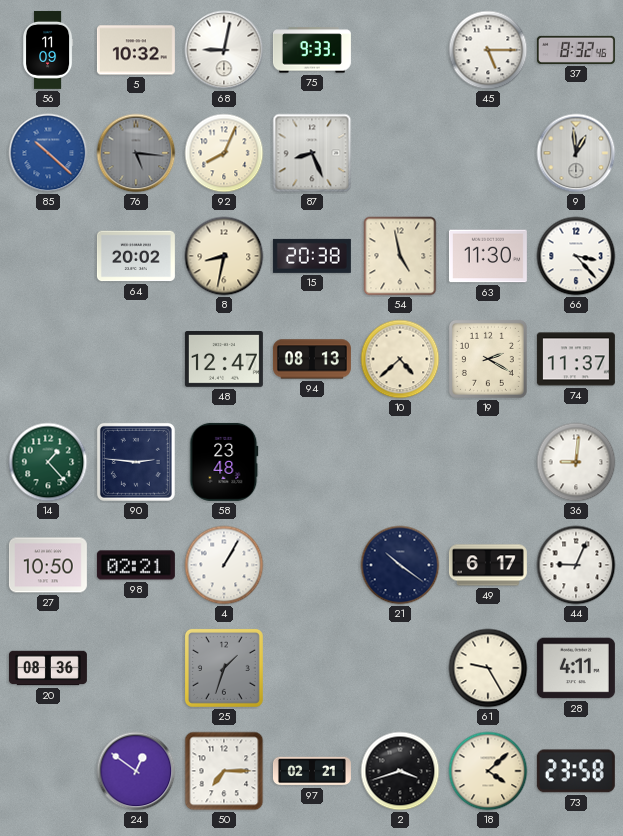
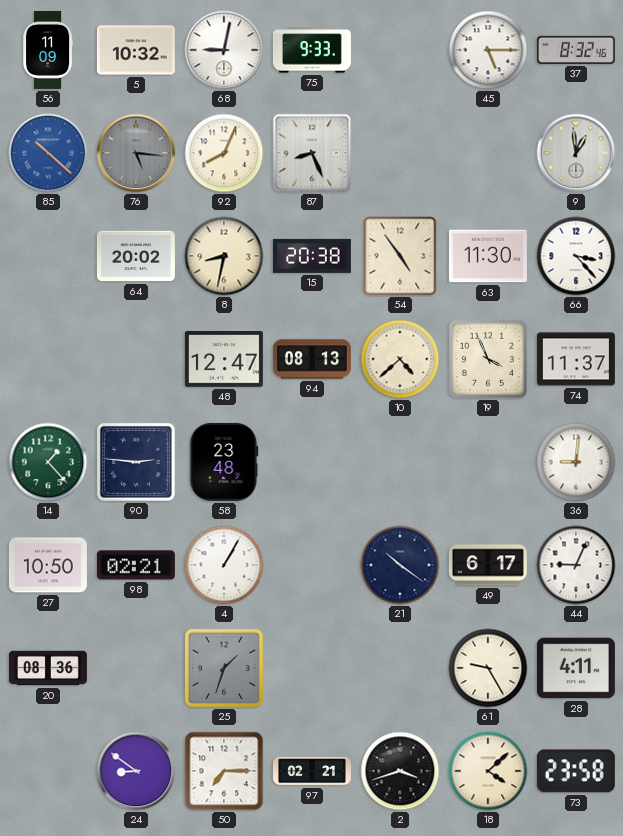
54: 4:58 -> 4:54 (400, 256)
19: 2:20 -> 3:56 (488, 359)
24: 12:51 -> 8:51 (136, 771)
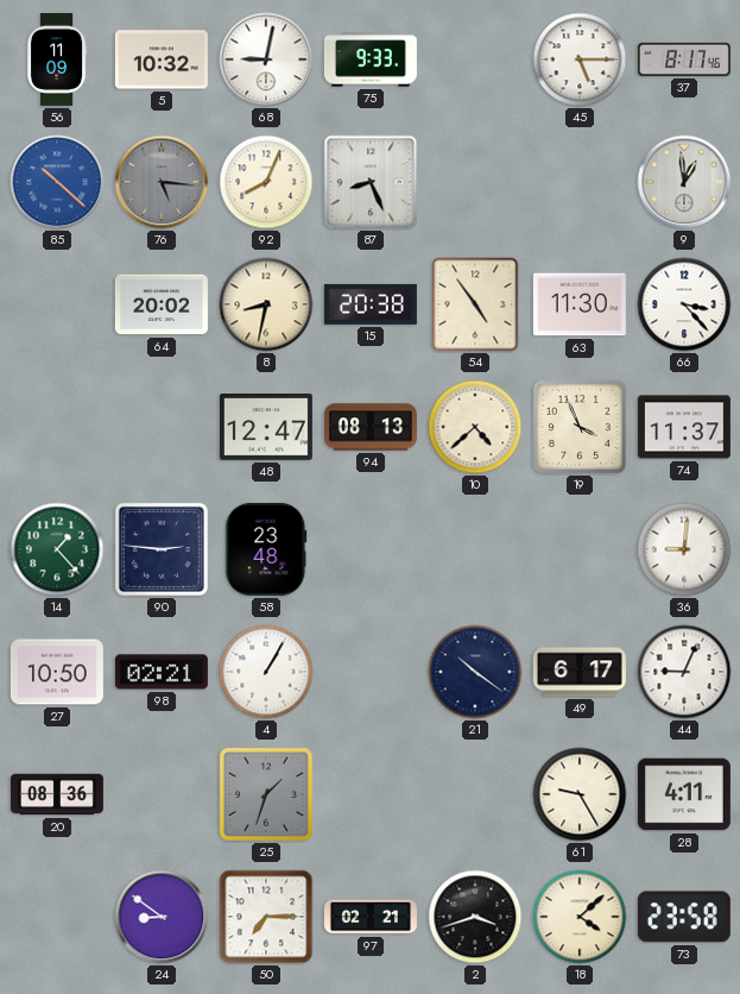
37: 8:32 -> 8:17 (684, 59)
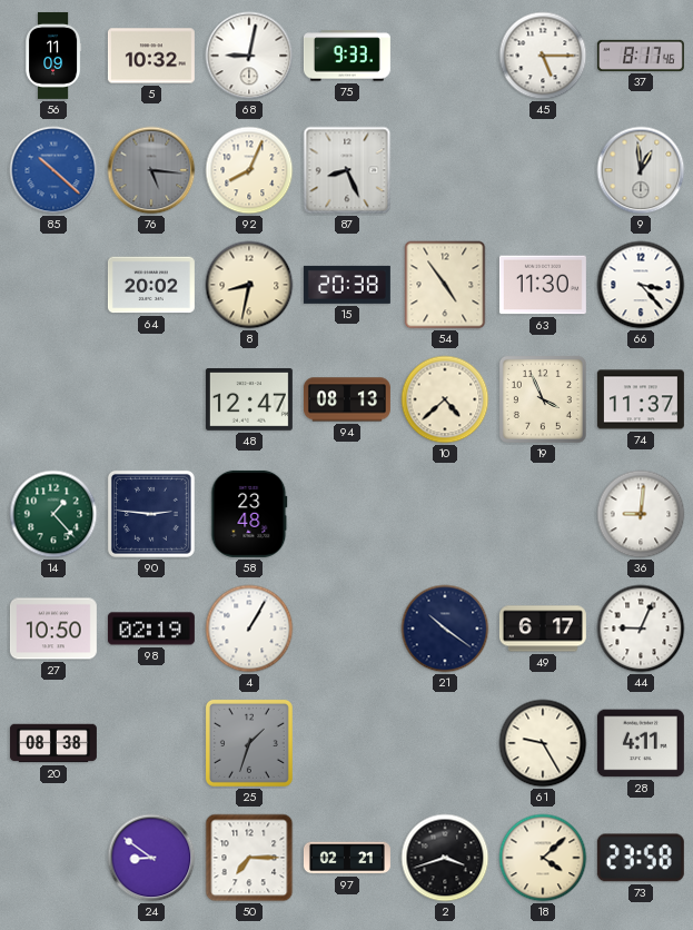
98: 02:21 -> 02:19 (151, 629)
20: 08:36 -> 08:38 (53, 743)
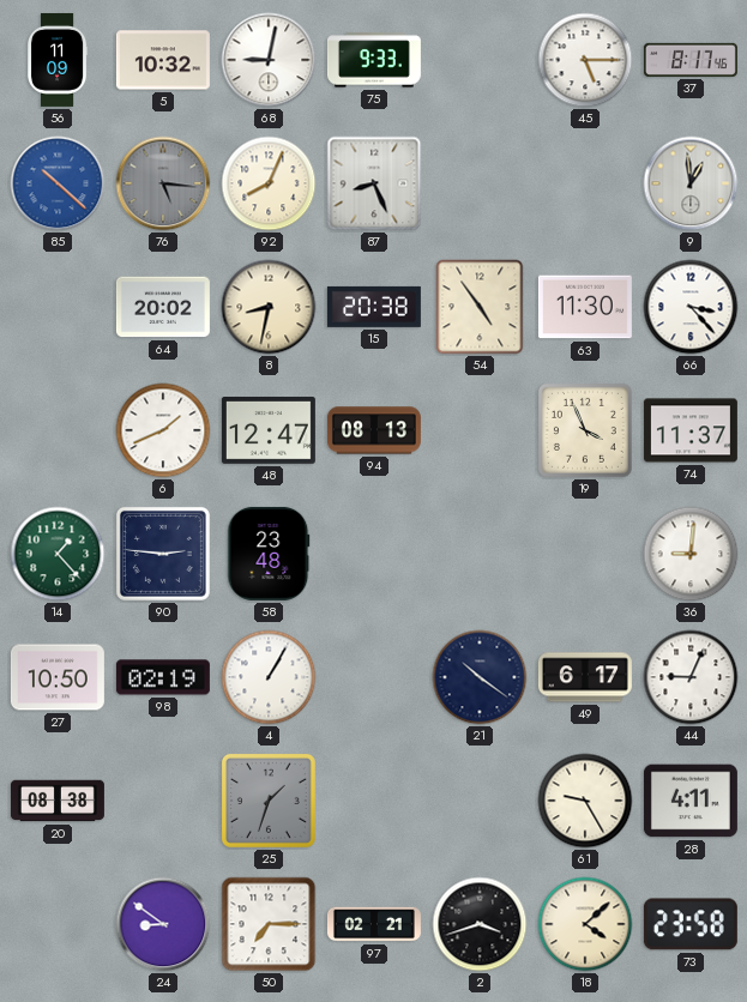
6: none -> 1:41 (163, 430)
10: 4:38 -> none (445, 399)
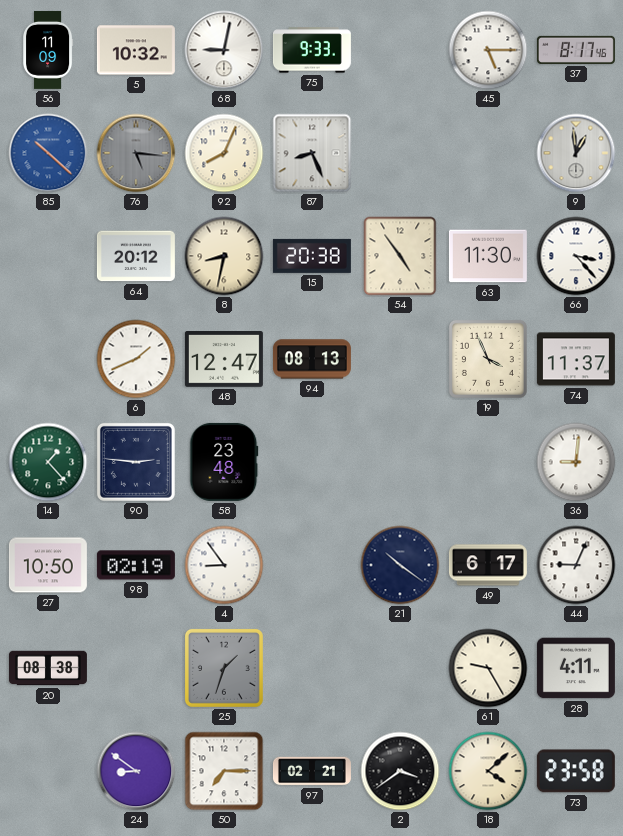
64: 20:02 -> 20:12 (136, 256)
4: 1:05 -> 8:54 (224, 565)
2: 3:42 -> 3:39 (400, 771)
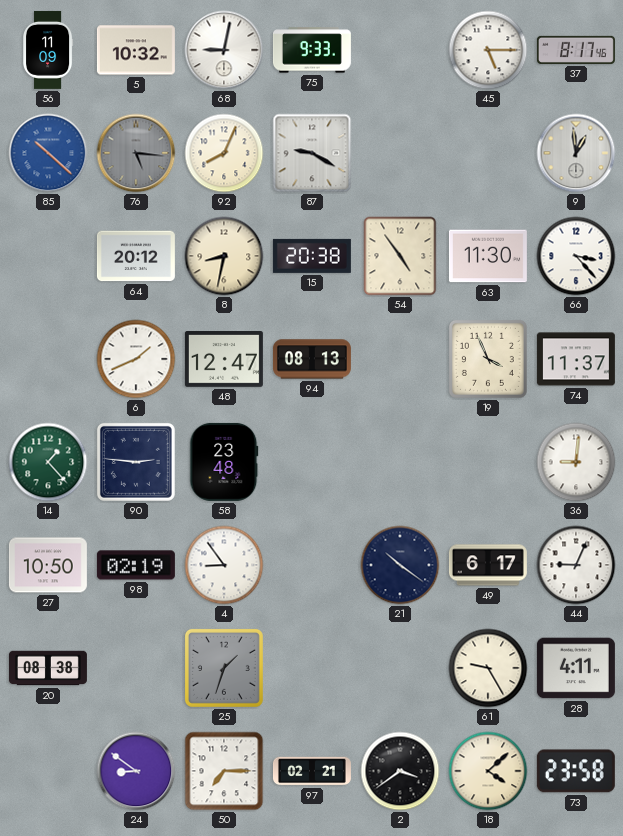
87: 8:26 -> 9:20 (312, 153)
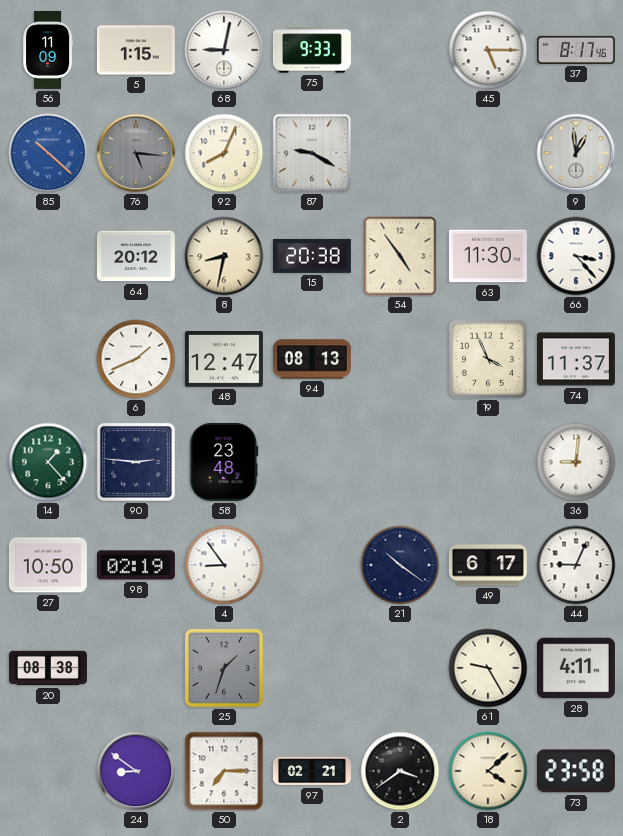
5: 10:32 -> 1:15 (136, 50)
